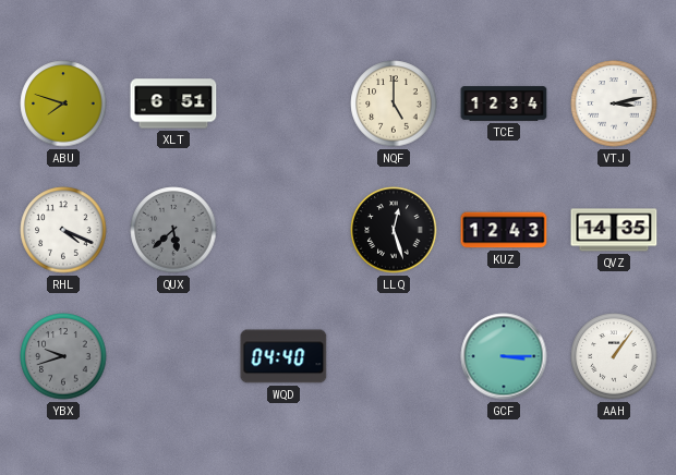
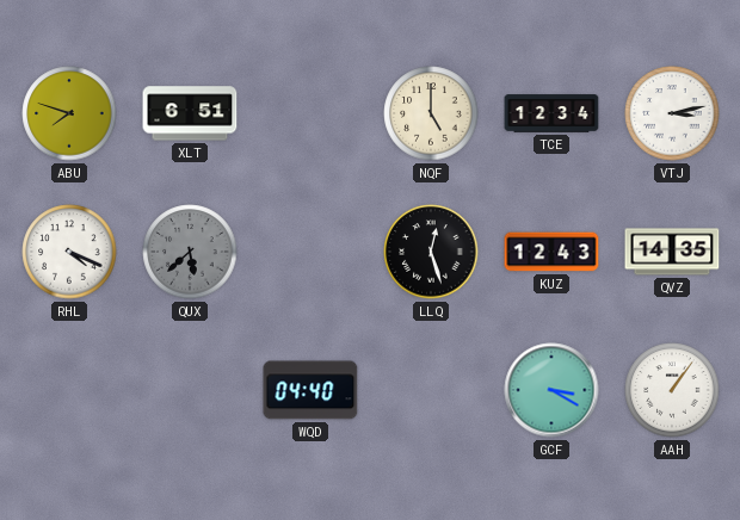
YBX: 9:42 -> none (63, 356)
GCF: 3:15 -> 3:20 (551, 390)
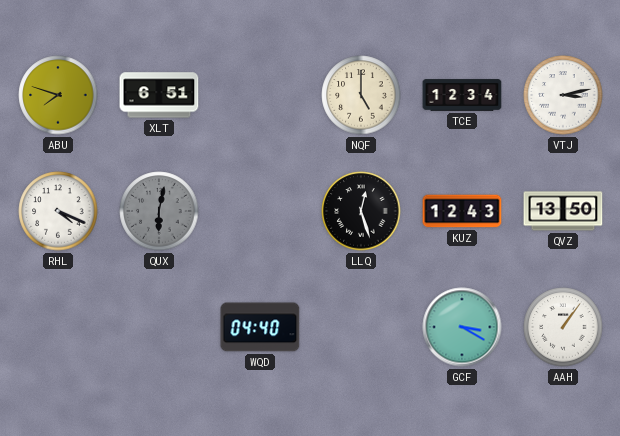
QUX: 5:38 -> 6:02 (159, 211)
QVZ: 14:35 -> 13:50 (563, 211)
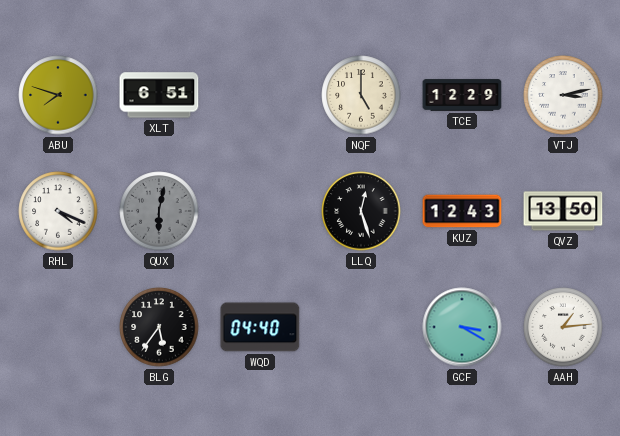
TCE: 12:34 -> 12:29 (462, 95)
BLG: none -> 5:36 (159, 327)
AAH: 1:06 -> 1:14 (563, 327)
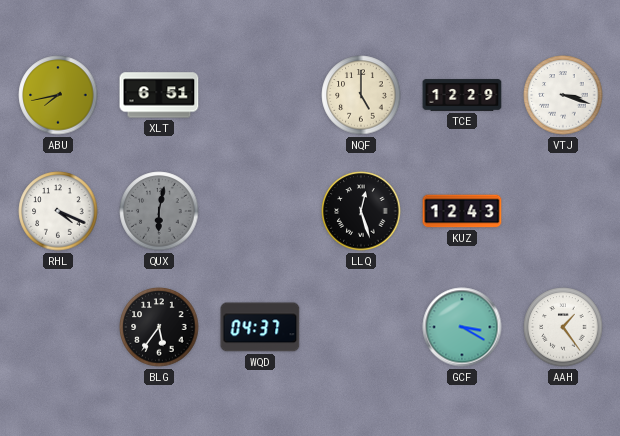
ABU: 7:48 -> 7:43 (58, 95)
VTJ: 3:13 -> 3:18 (563, 95)
QVZ: 13:50 -> none (563, 211)
WQD: 04:40 -> 04:37 (260, 327)
AAH: 1:14 -> 1:24 (563, 327)
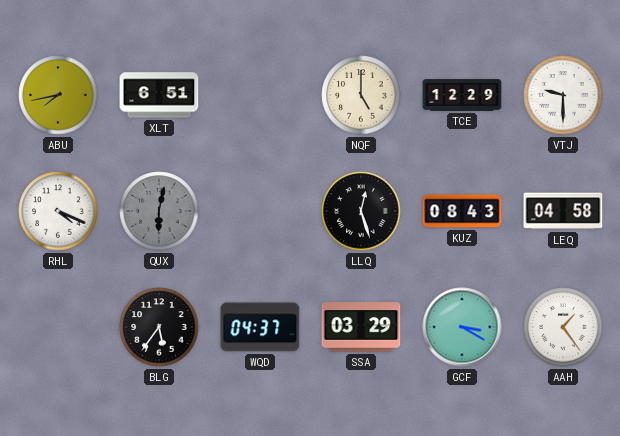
VTJ: 3:18 -> 9:30 (563, 95)
KUZ: 12:43 -> 08:43 (462, 211)
LEQ: none -> 04:58 (563, 211)
SSA: none -> 03:29 (361, 327)
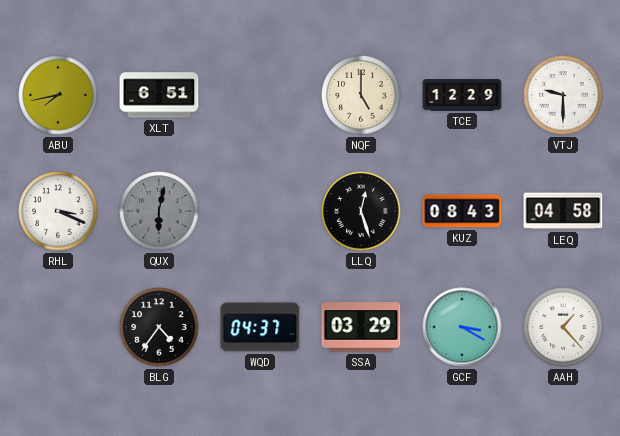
RHL: 4:19 -> 3:19 (58, 211)
BLG: 5:36 -> 4:36 (159, 327)
AAH: 1:24 -> 1:23 (563, 327)
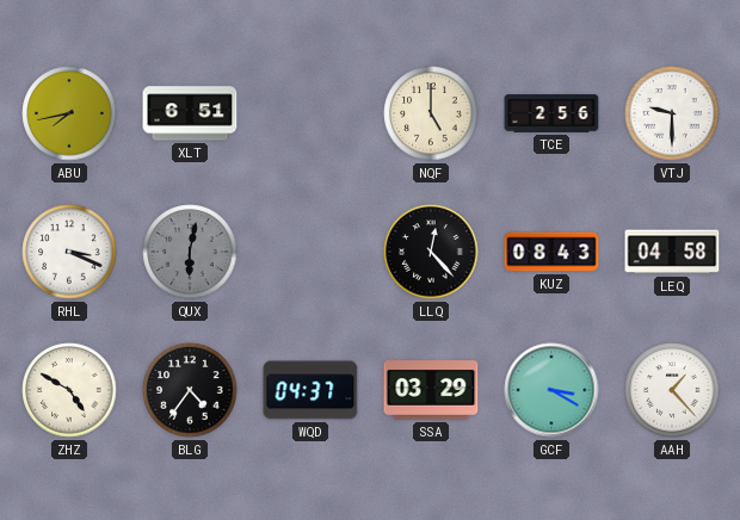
TCE: 12:29 -> 2:56 (551, 113)
LLQ: 12:27 -> 12:23 (431, 252)
ZHZ: none -> 4:50 (69, 390)
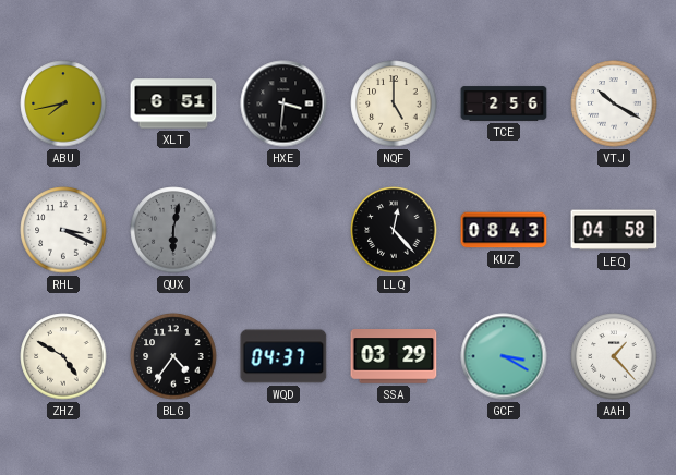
HXE: none -> 3:31 (283, 103)
VTJ: 9:30 -> 10:20 (614, 103)
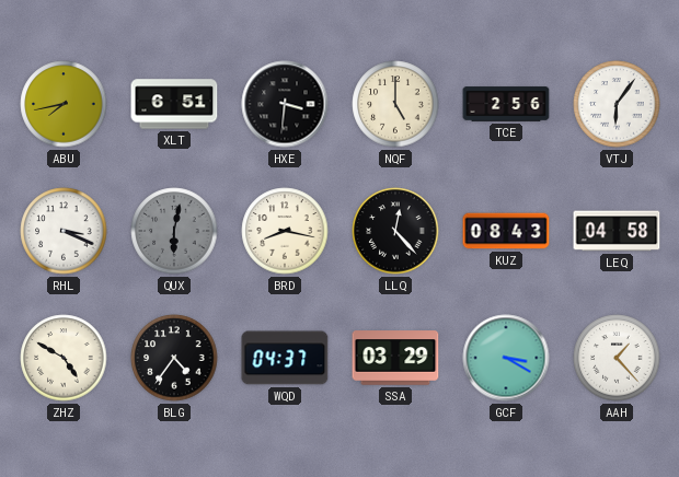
VTJ: 10:20 -> 6:06 (617, 104)
BRD: none -> 8:17 (285, 231)
